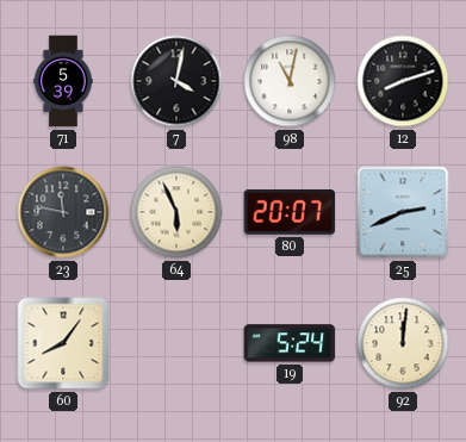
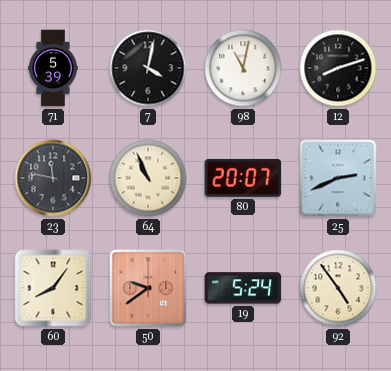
64: 5:56 -> 10:56 (148, 178)
50: none -> 9:39 (148, 288)
92: 12:01 -> 4:54 (338, 288)
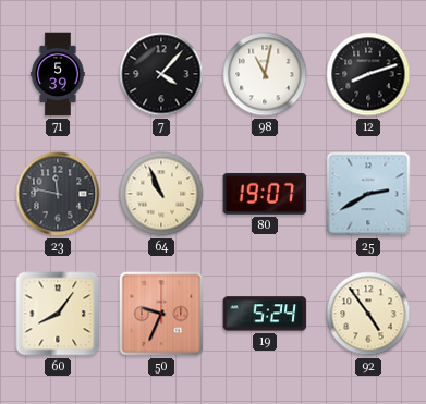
7: 4:02 -> 4:07 (161, 74)
80: 20:07 -> 19:07 (265, 194)
25: 2:41 -> 2:40 (368, 194)
50: 9:39 -> 9:34 (161, 314)
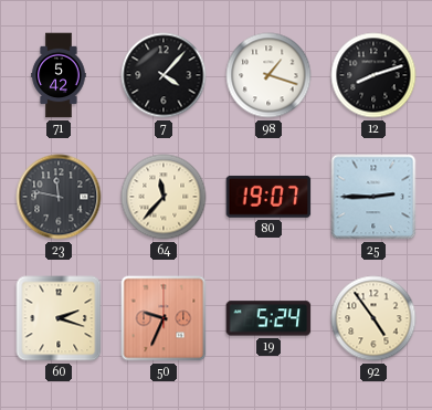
71: 5:39 -> 5:42 (59, 75)
98: 11:02 -> 1:18 (268, 75)
64: 10:56 -> 11:37 (164, 197)
25: 2:40 -> 2:45 (373, 197)
60: 8:06 -> 2:18 (59, 318)
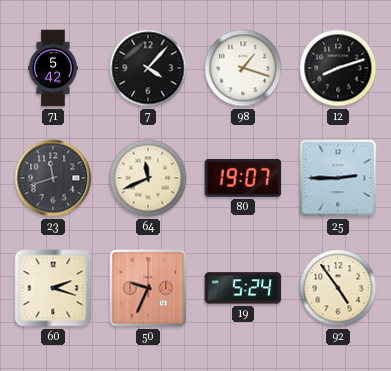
23: 11:47 -> 11:42 (53, 178)
64: 11:37 -> 11:41 (148, 178)
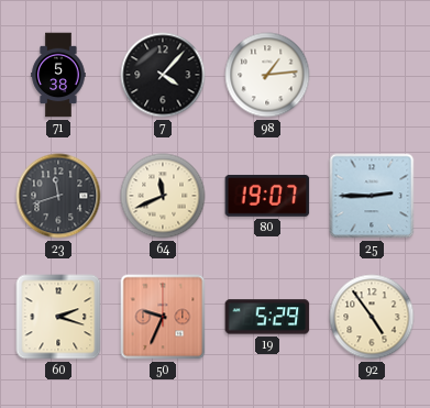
71: 5:42 -> 5:38 (58, 75)
98: 1:18 -> 1:14 (267, 75)
12: 8:12 -> none (338, 68)
19: 5:24 -> 5:29 (267, 317)
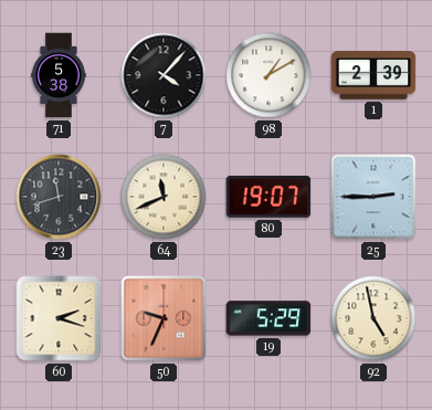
98: 1:14 -> 1:10 (268, 75)
1: none -> 2:39 (373, 75)
92: 4:54 -> 4:58 (373, 318)
